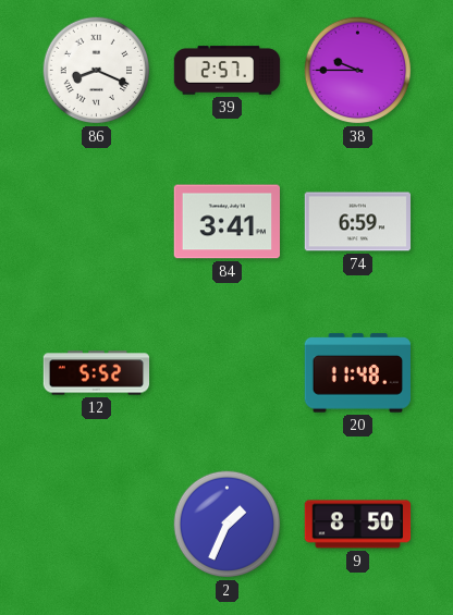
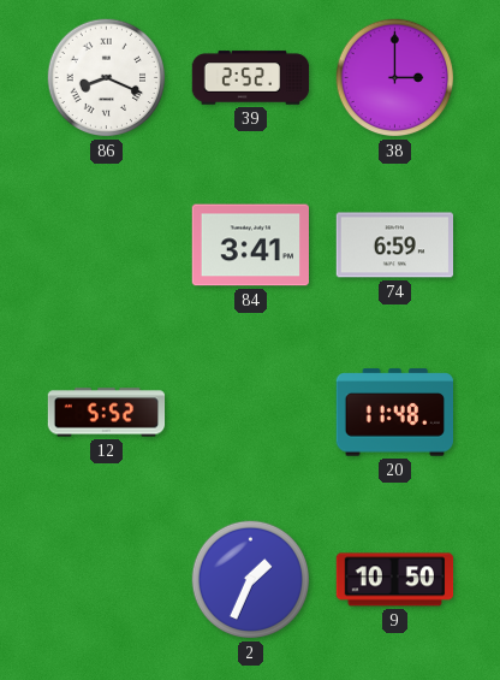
39: 2:57 -> 2:52 (251, 78)
38: 9:45 -> 3:00 (395, 78)
9: 8:50 -> 10:50 (395, 580)
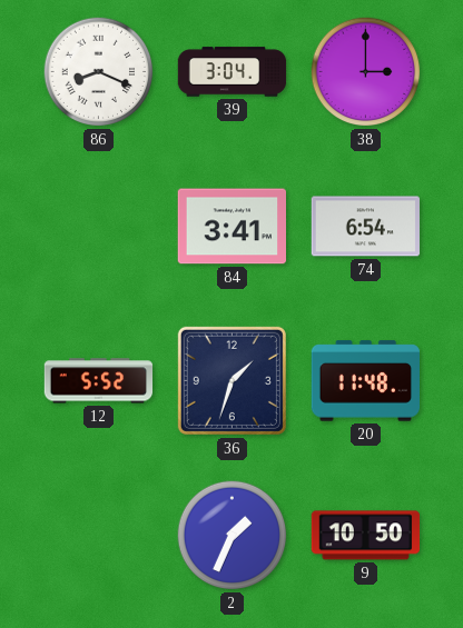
39: 2:52 -> 3:04 (233, 72)
74: 6:59 -> 6:54 (366, 227)
36: none -> 1:33 (231, 380)
